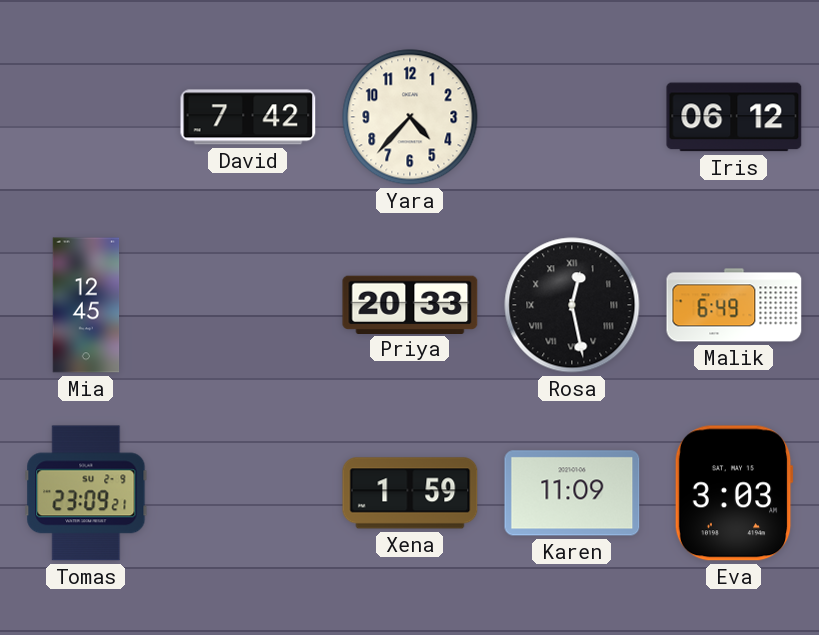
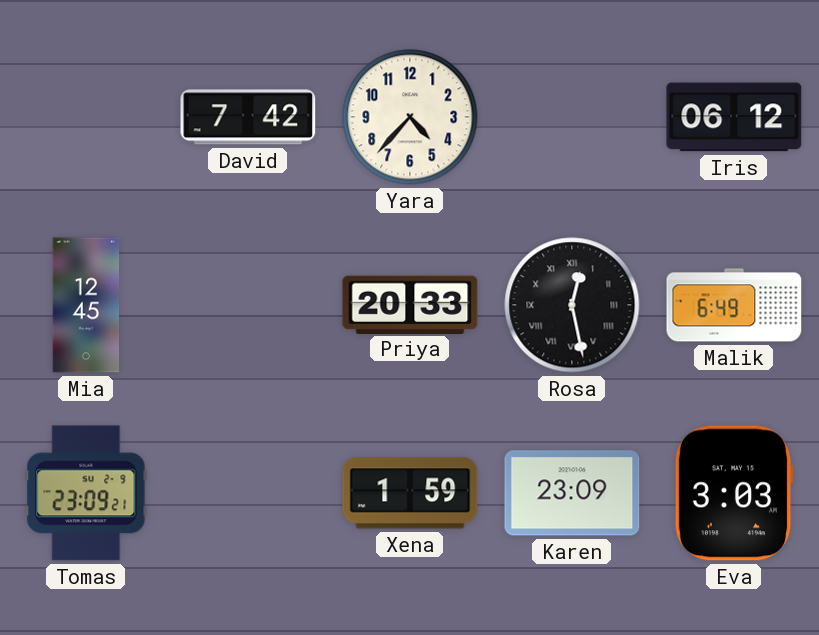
Karen: 11:09 -> 23:09 (572, 493)
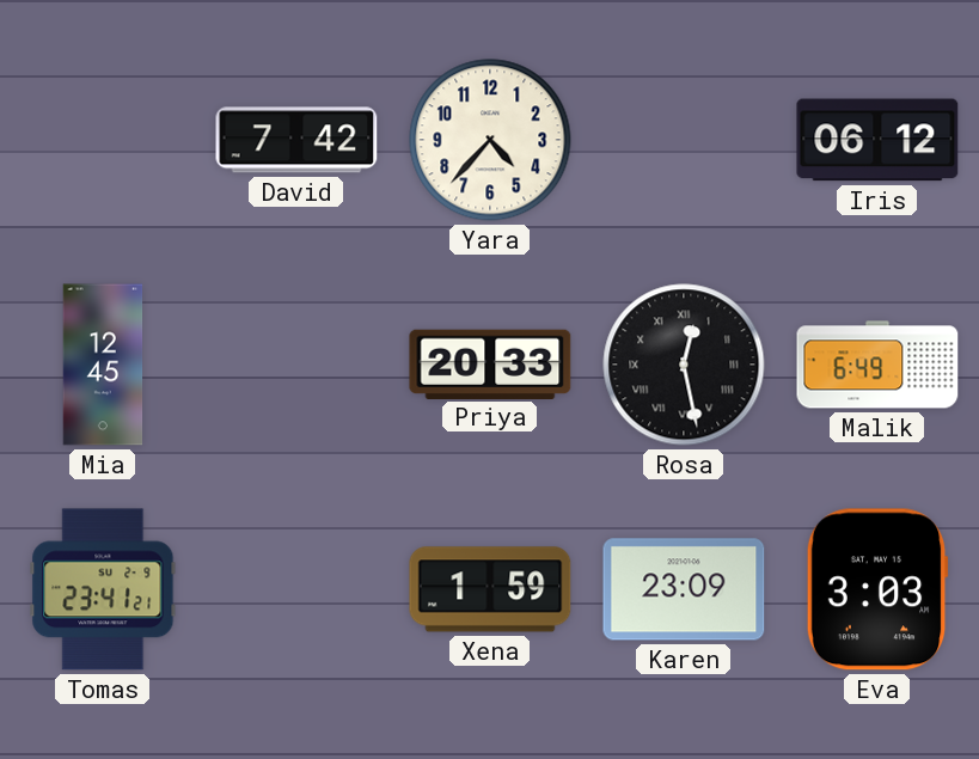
Tomas: 23:09 -> 23:41 (103, 589)
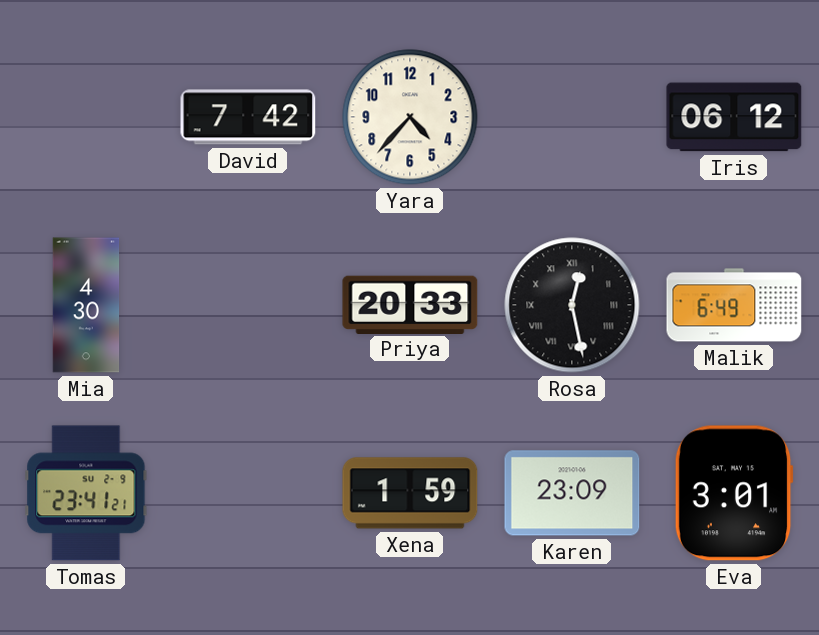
Mia: 12:45 -> 4:30 (86, 305)
Eva: 3:03 -> 3:01 (734, 493)
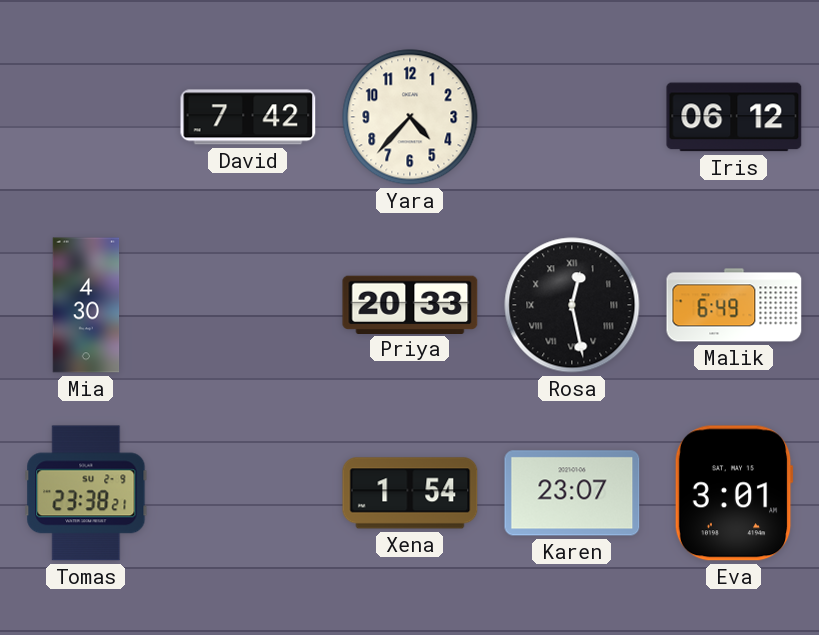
Tomas: 23:41 -> 23:38 (86, 493)
Xena: 1:59 -> 1:54 (410, 493)
Karen: 23:09 -> 23:07 (572, 493)
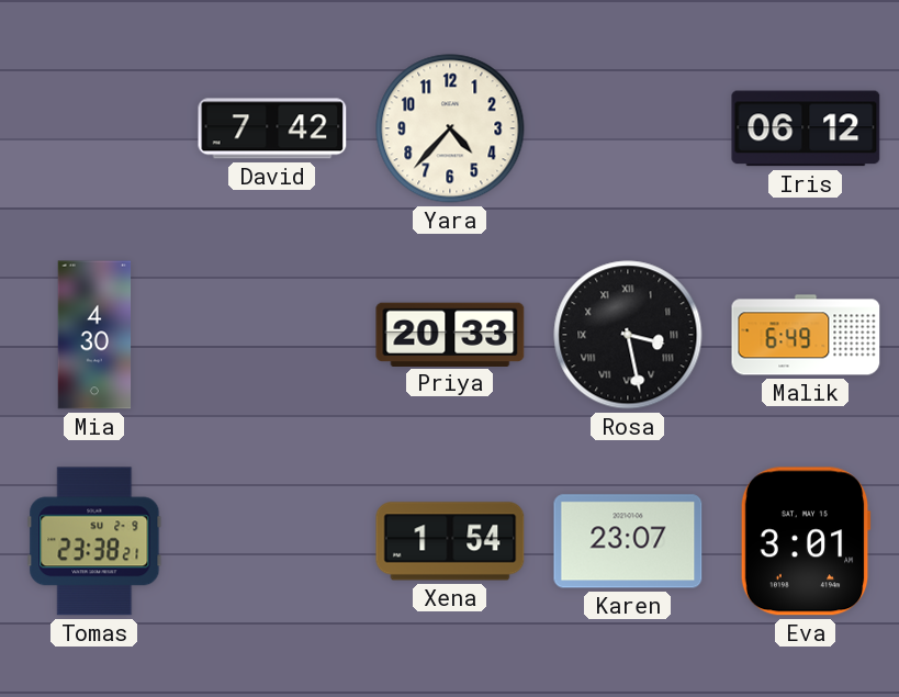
Rosa: 12:28 -> 3:28 (628, 335)
